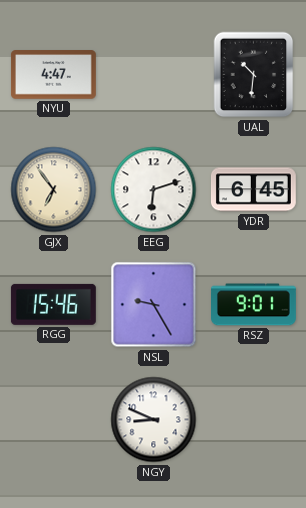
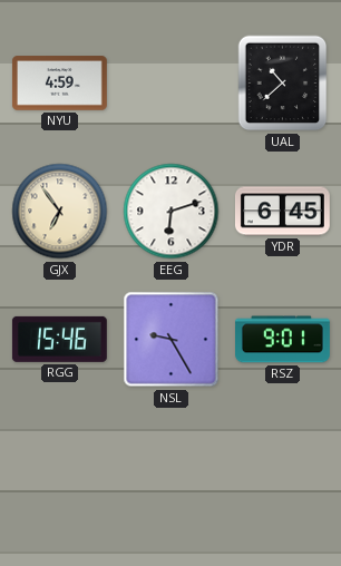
NYU: 4:47 -> 4:59 (59, 84)
UAL: 10:31 -> 10:38 (283, 84)
NGY: 8:49 -> none (154, 420)
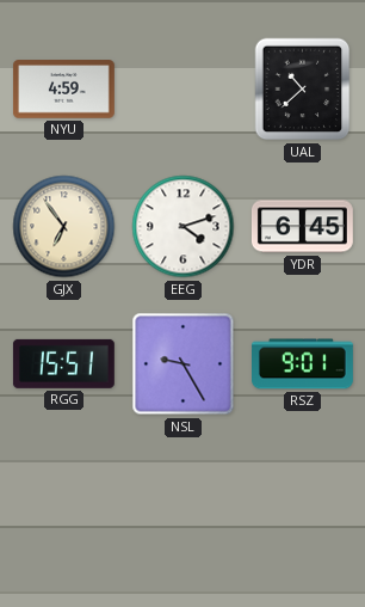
EEG: 6:12 -> 4:12 (184, 227)
RGG: 15:46 -> 15:51 (63, 363)
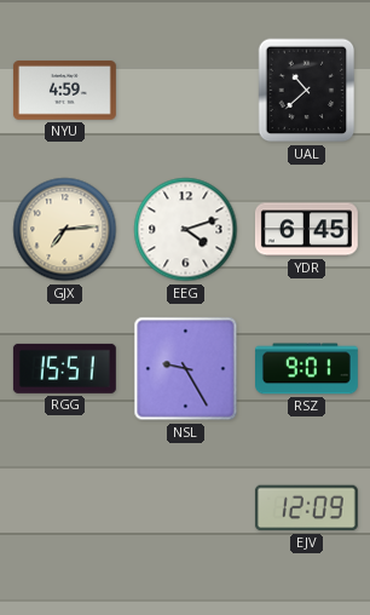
GJX: 6:54 -> 7:14 (65, 230)
EJV: none -> 12:09 (306, 508)
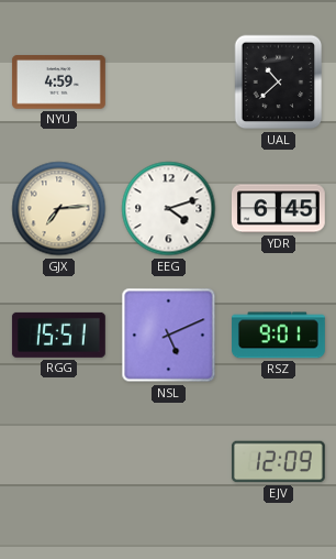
NSL: 9:25 -> 5:11 (169, 336)
